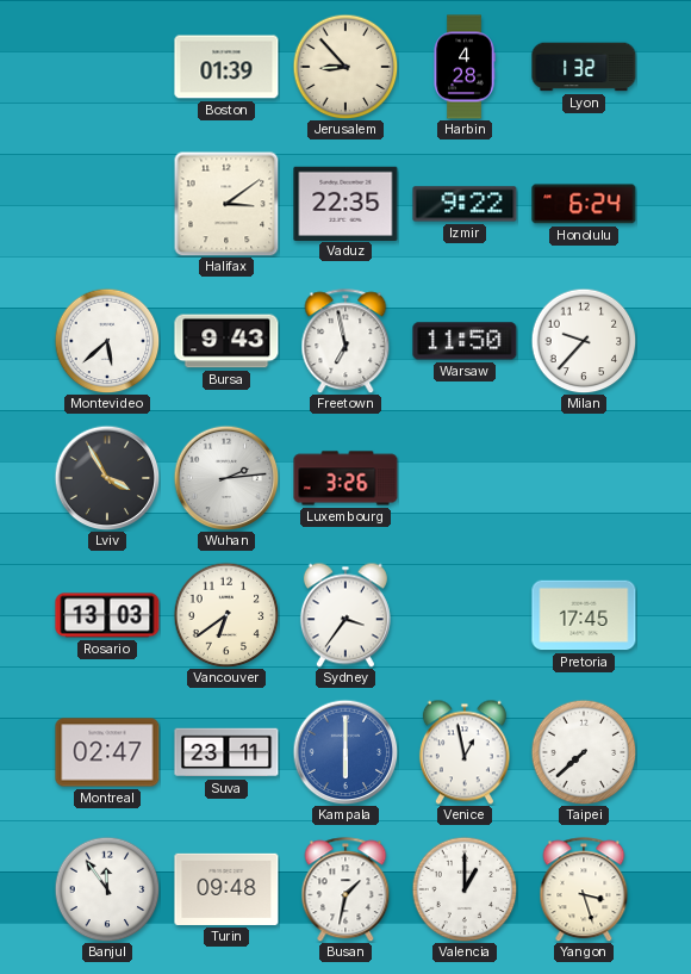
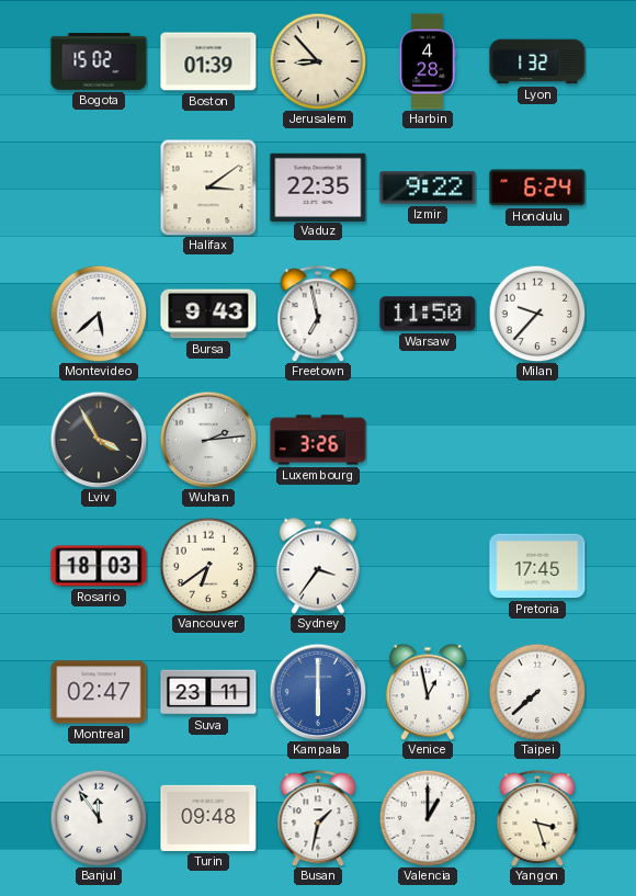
Bogota: none -> 15:02 (99, 63)
Rosario: 13:03 -> 18:03 (99, 566)
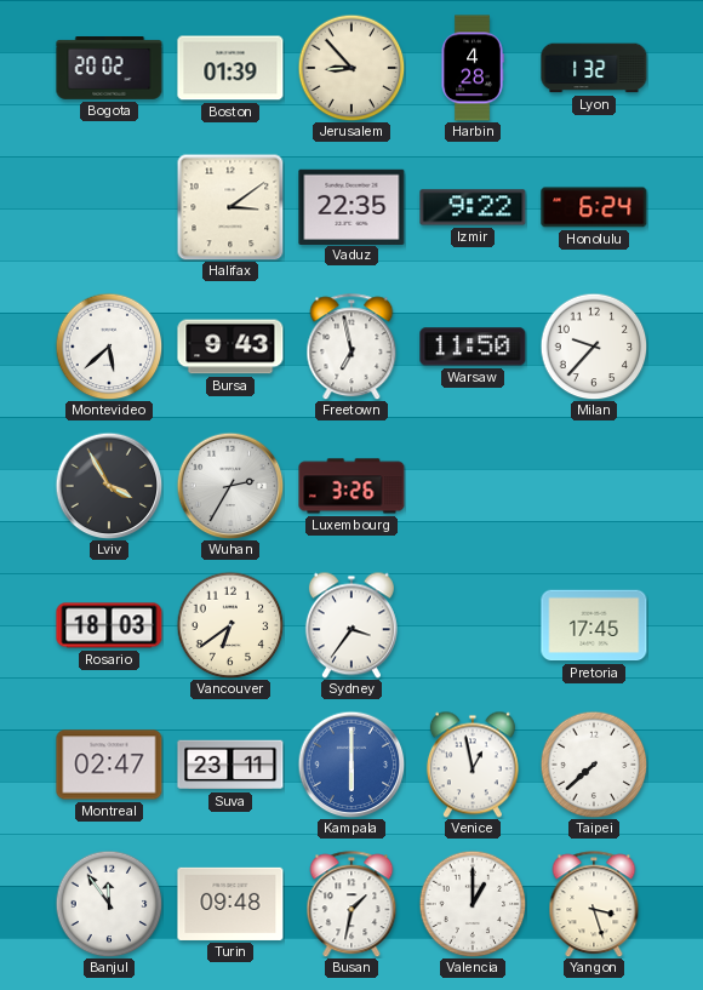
Bogota: 15:02 -> 20:02 (109, 69)
Wuhan: 2:14 -> 2:35 (230, 486)
